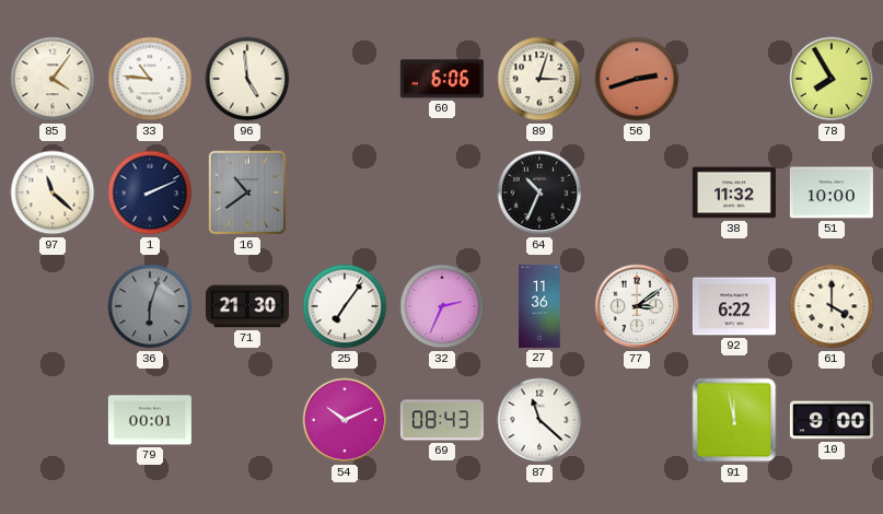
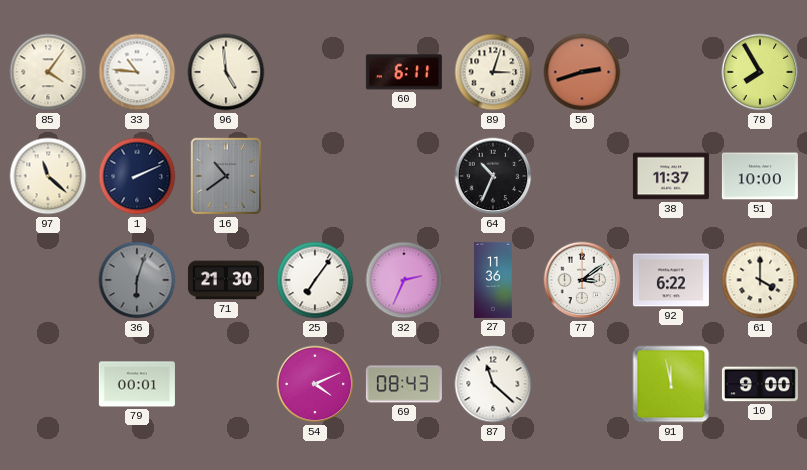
60: 6:06 -> 6:11 (404, 72)
38: 11:32 -> 11:37 (671, 176)
54: 10:11 -> 4:11 (315, 384)
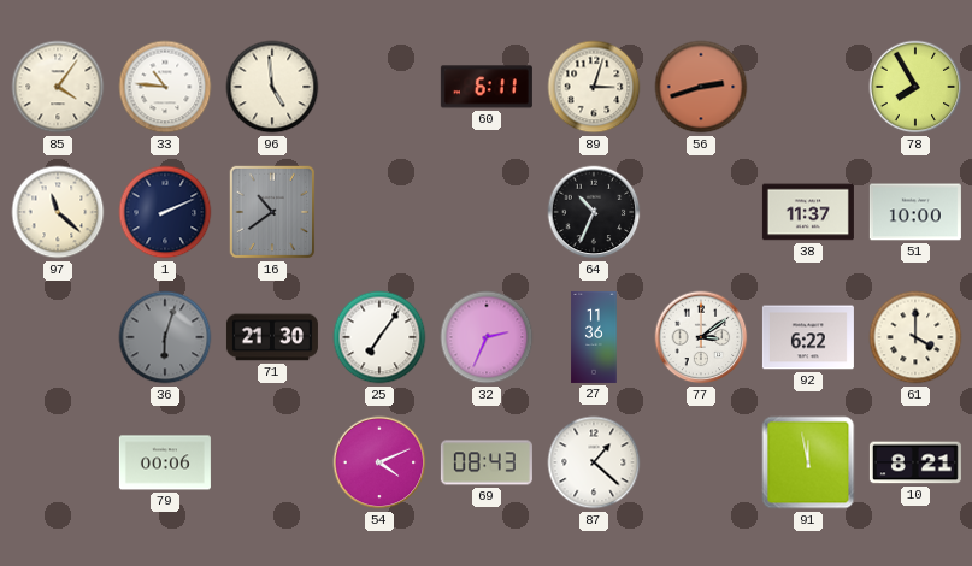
79: 00:01 -> 00:06 (165, 462)
87: 11:22 -> 1:22 (594, 462)
10: 9:00 -> 8:21 (915, 462)
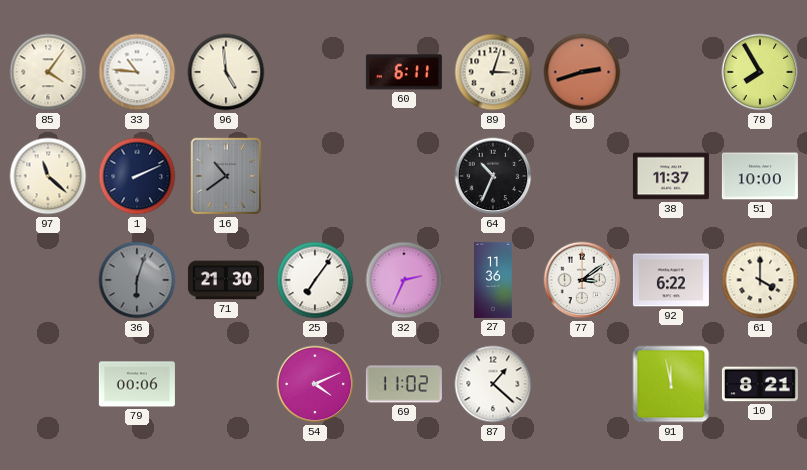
69: 08:43 -> 11:02 (404, 384)
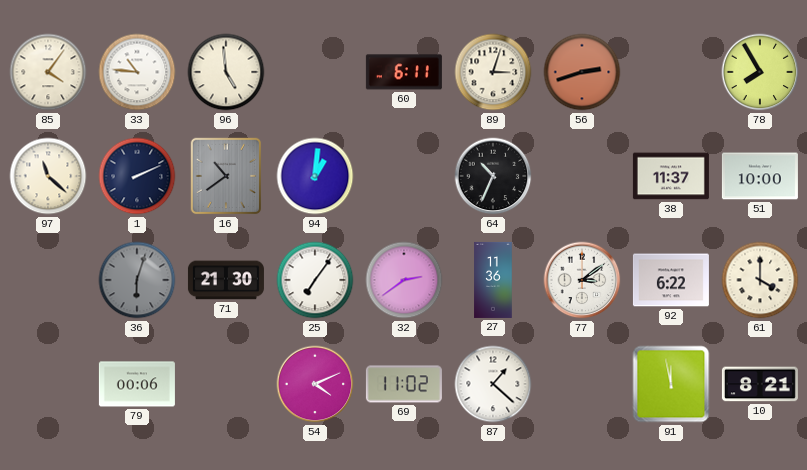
94: none -> 1:01 (315, 176)
32: 2:34 -> 2:39 (404, 280)
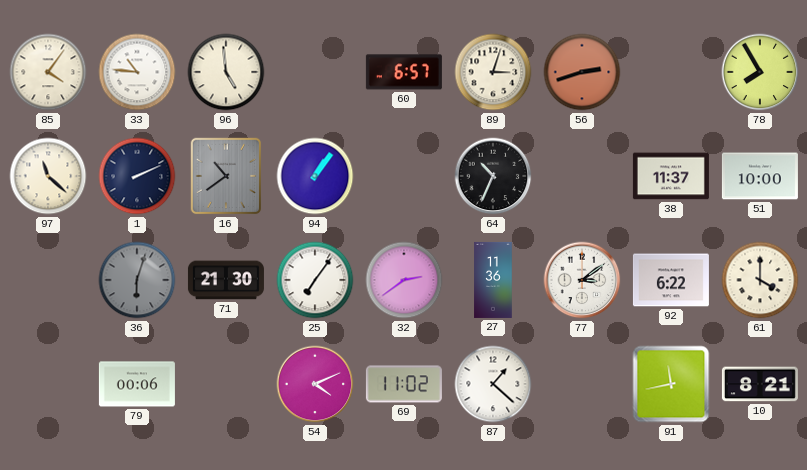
60: 6:11 -> 6:57 (404, 72)
94: 1:01 -> 1:06 (315, 176)
91: 11:58 -> 11:43 (671, 384)
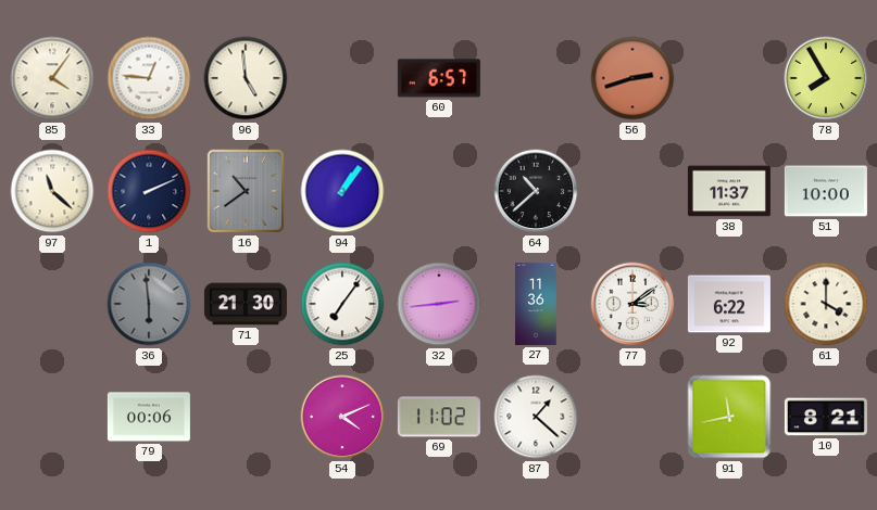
33: 10:46 -> 12:46 (149, 78)
89: 3:03 -> none (493, 72)
64: 10:34 -> 10:38 (536, 191)
36: 6:03 -> 5:59 (149, 304)
32: 2:39 -> 2:44 (439, 304)
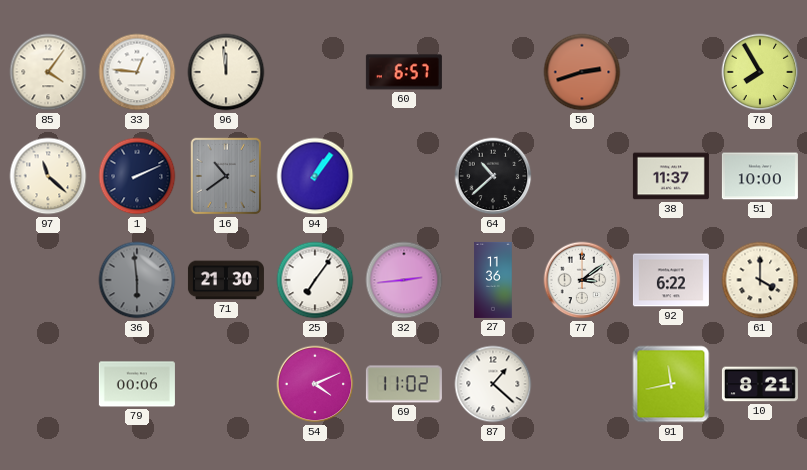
96: 4:59 -> 11:59 (226, 72)
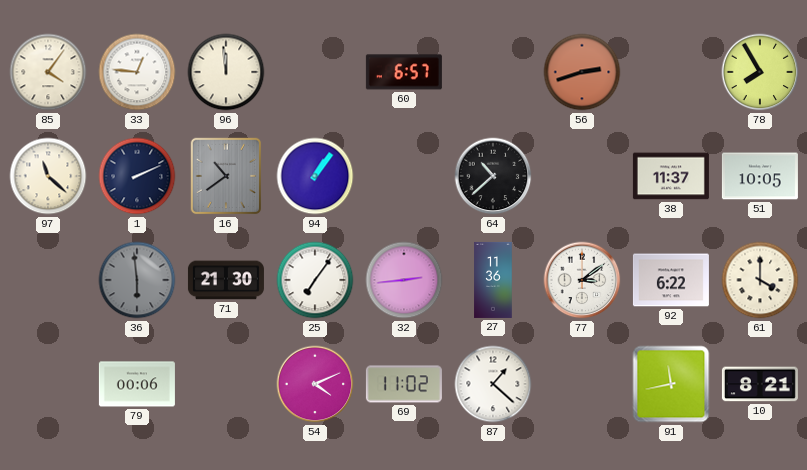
51: 10:00 -> 10:05 (760, 176)
